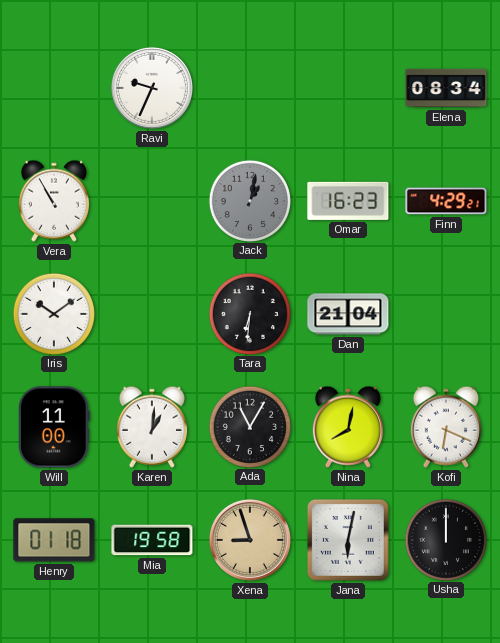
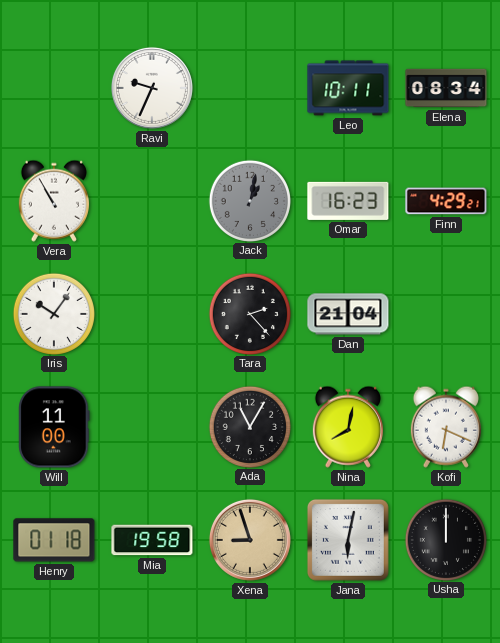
Leo: none -> 10:11 (348, 88)
Iris: 10:09 -> 10:06 (53, 313)
Tara: 6:31 -> 2:23 (249, 313)
Karen: 1:01 -> none (152, 427)
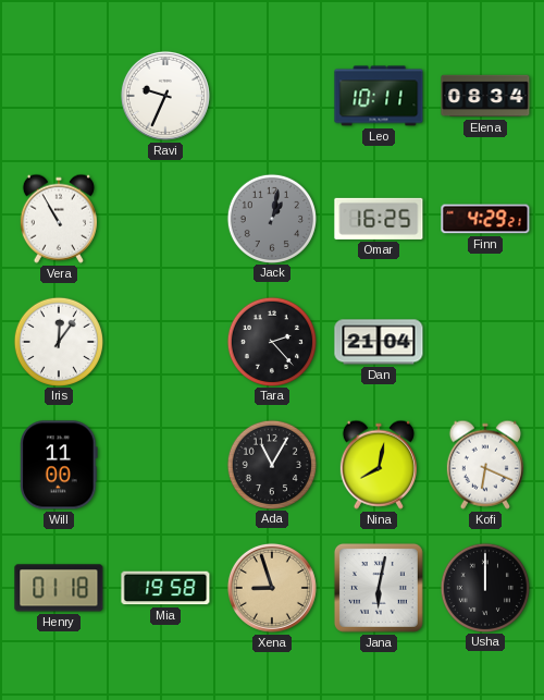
Omar: 16:23 -> 16:25 (379, 219)
Iris: 10:06 -> 12:06 (58, 341)
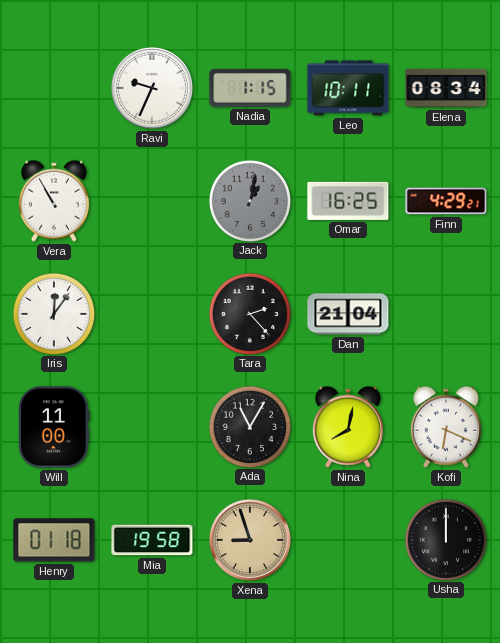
Nadia: none -> 1:15 (250, 88)
Jana: 6:02 -> none (379, 588)
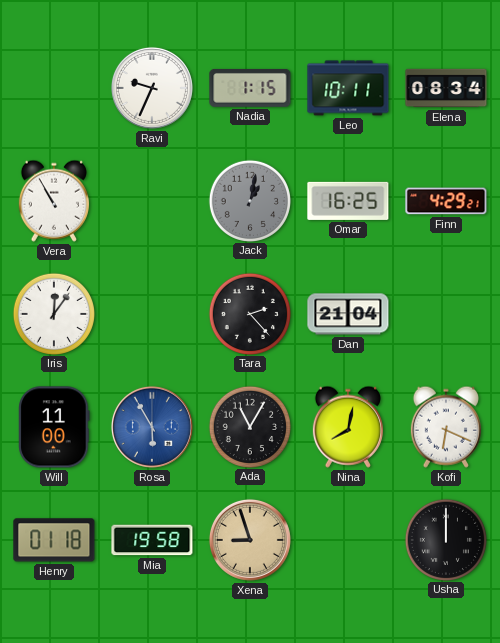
Rosa: none -> 5:55 (152, 427)
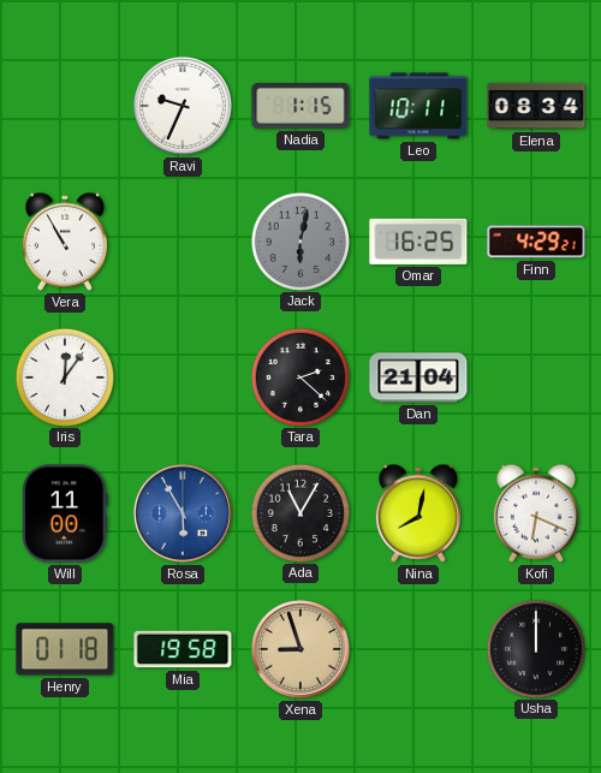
Jack: 1:02 -> 6:02 (299, 240)
Tara: 2:23 -> 2:22 (299, 376)
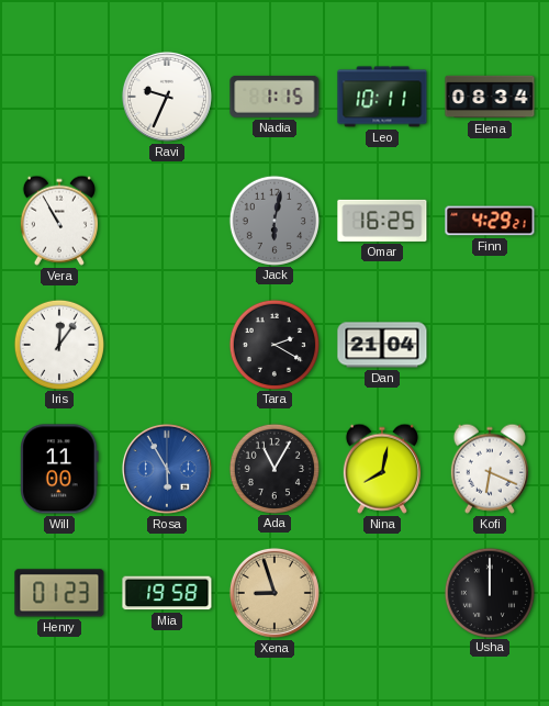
Tara: 2:22 -> 2:20 (273, 344)
Henry: 01:18 -> 01:23 (59, 593)
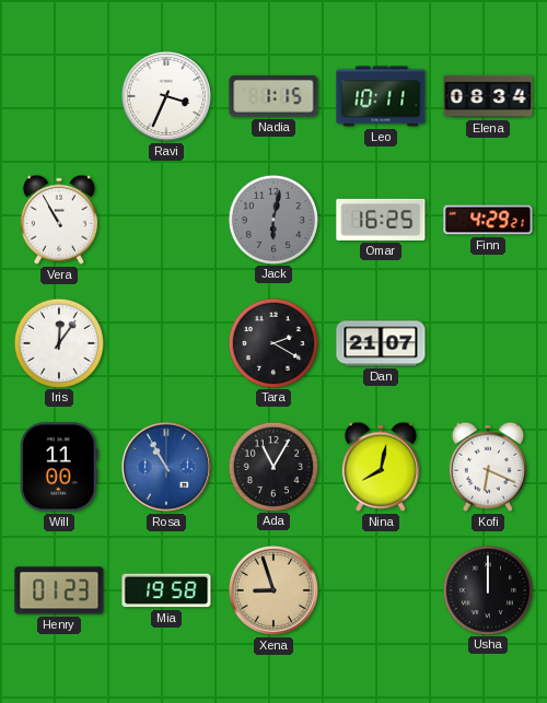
Ravi: 9:34 -> 3:34 (166, 96)
Dan: 21:04 -> 21:07 (381, 343)
Rosa: 5:55 -> 10:55 (166, 467)
